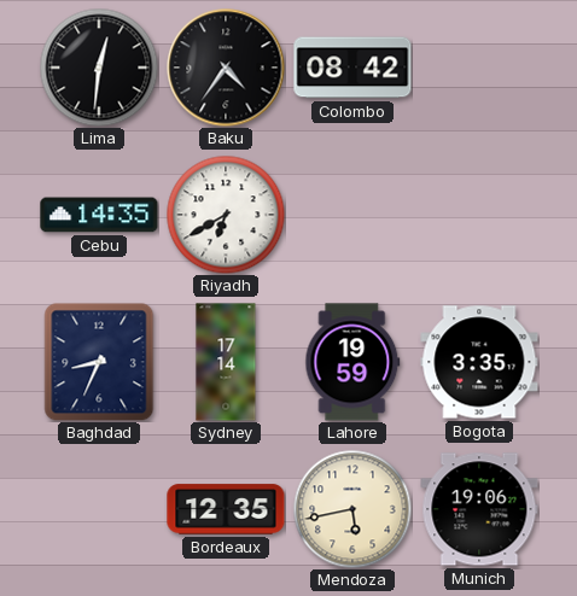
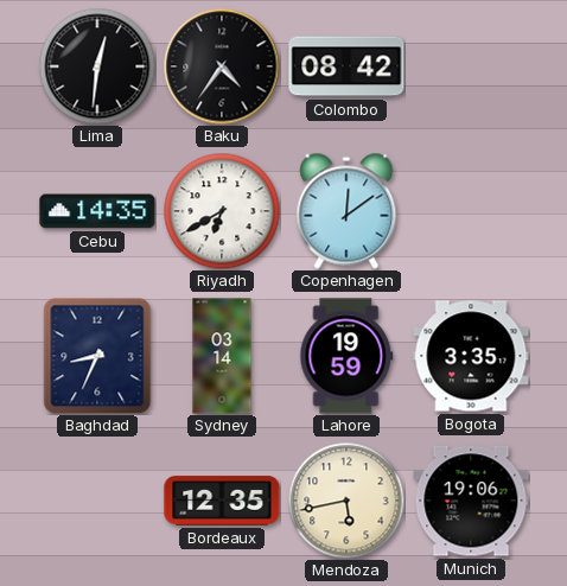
Copenhagen: none -> 12:09 (346, 211)
Sydney: 17:14 -> 03:14 (222, 356)
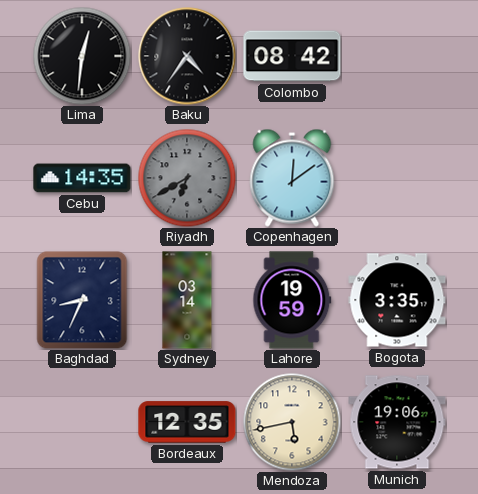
Riyadh dial: white -> grey (187, 178)
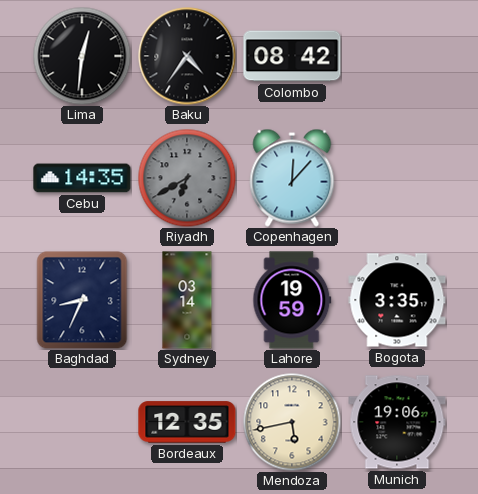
Copenhagen: 12:09 -> 12:07 (292, 178)
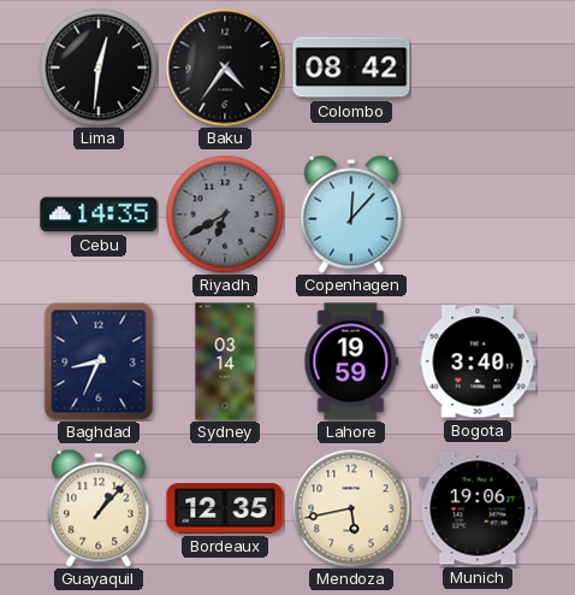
Bogota: 3:35 -> 3:40 (478, 361)
Guayaquil: none -> 1:07 (99, 508)
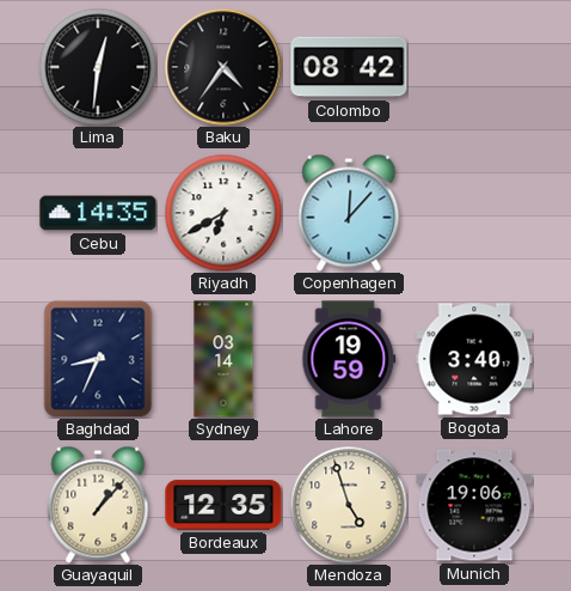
Riyadh dial: grey -> white (223, 213)
Mendoza: 5:43 -> 4:57 (349, 505)
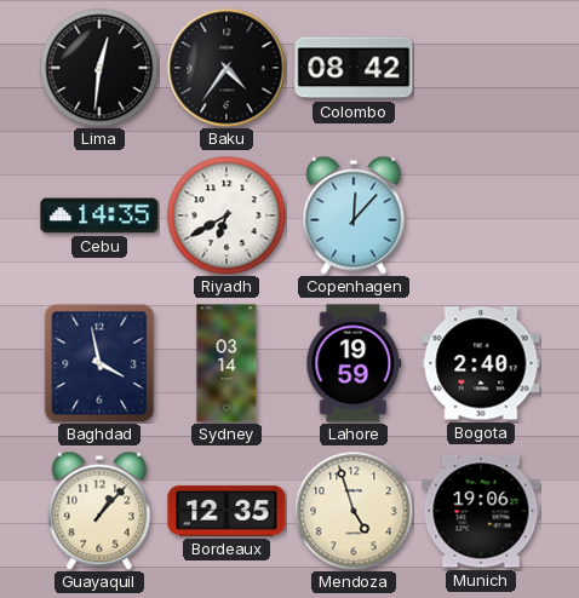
Baghdad: 8:34 -> 3:58 (99, 363)
Bogota: 3:40 -> 2:40 (481, 363)
